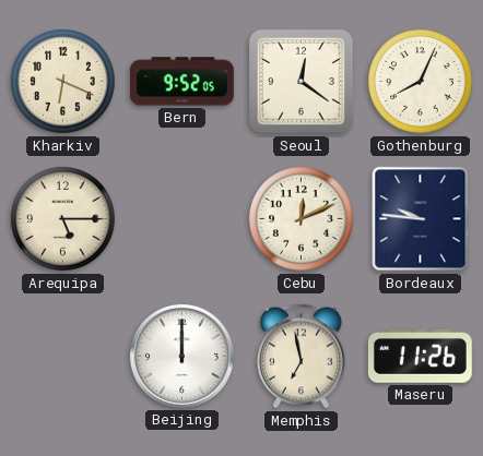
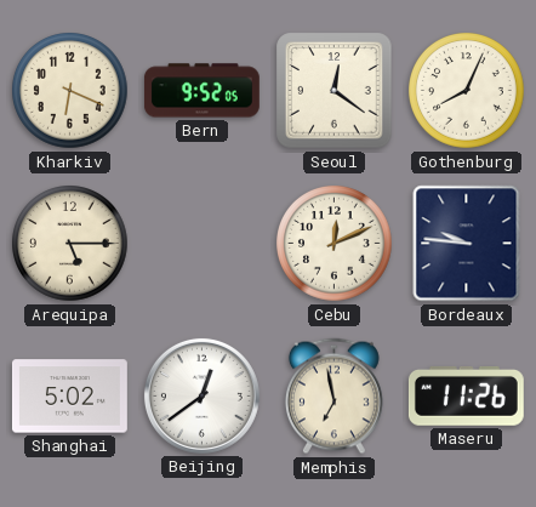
Shanghai: none -> 5:02 (69, 397)
Beijing: 12:00 -> 12:39 (201, 395)
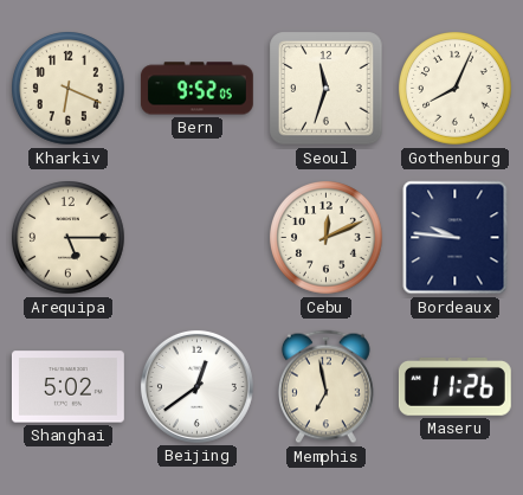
Seoul: 12:21 -> 11:33 (327, 89)
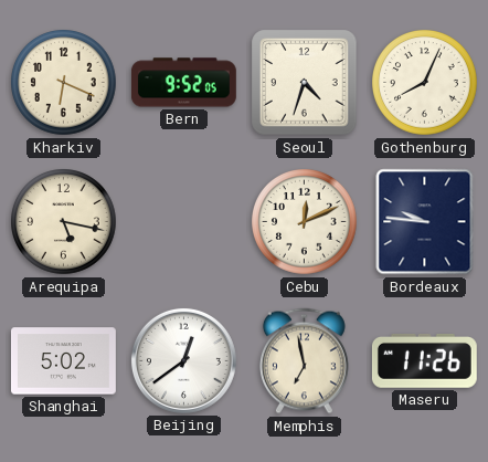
Seoul: 11:33 -> 4:33 (305, 83)
Arequipa: 5:15 -> 5:17 (64, 222)
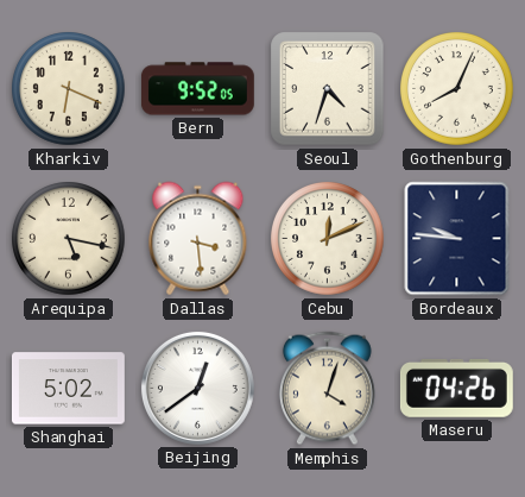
Dallas: none -> 3:29 (198, 239)
Memphis: 6:58 -> 4:03 (327, 389)
Maseru: 11:26 -> 04:26 (456, 389)
